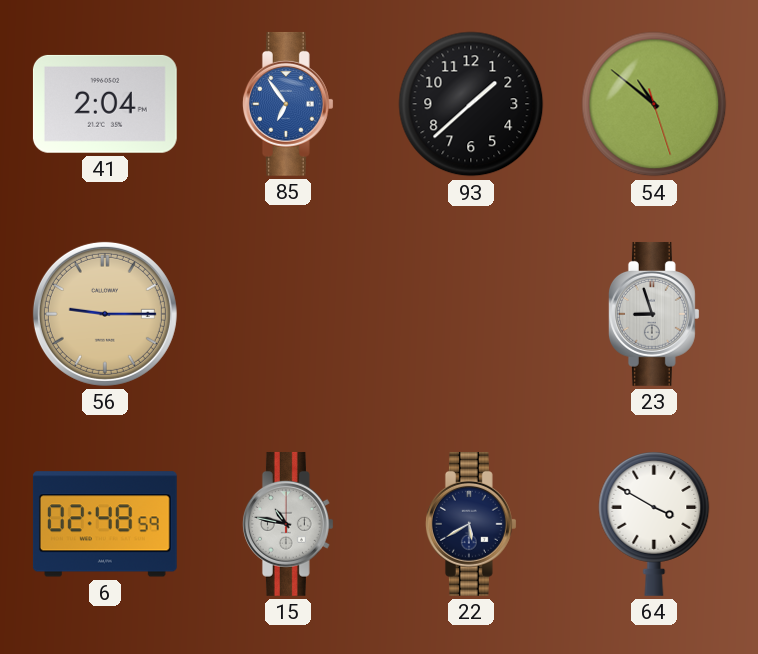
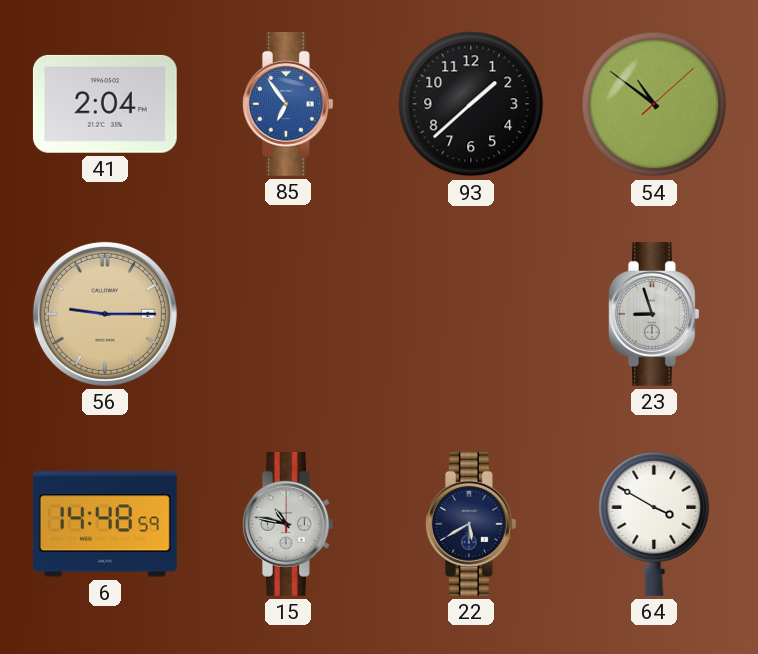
54: 10:51:27 -> 10:51:08 (654, 104)
6: 02:48 -> 14:48 (105, 524)
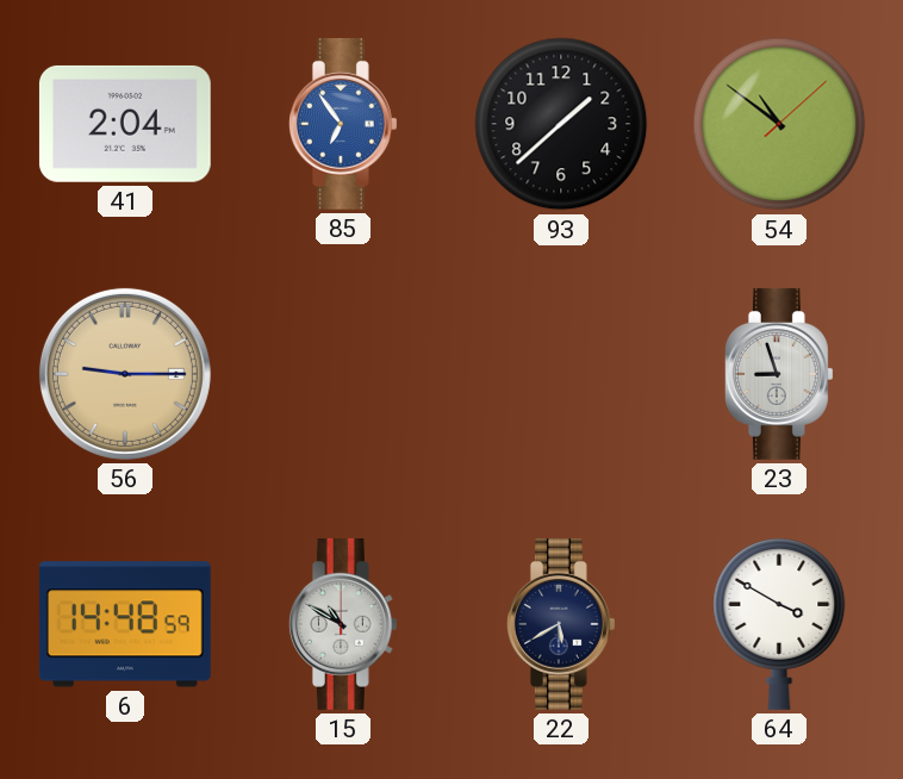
15: 10:47 -> 10:50 (343, 624)
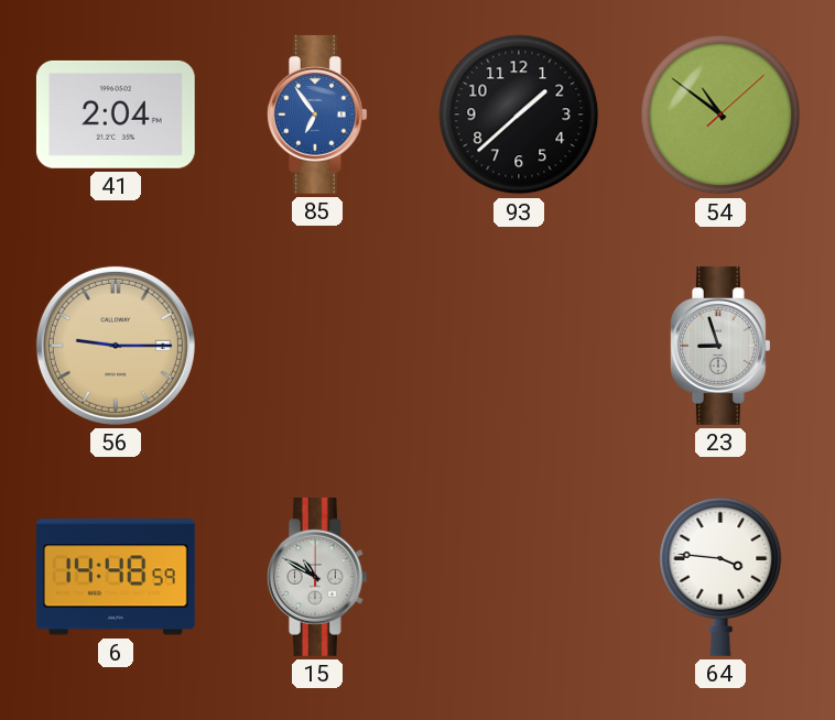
22: 5:40 -> none (561, 624)
64: 3:50 -> 3:46 (720, 577)
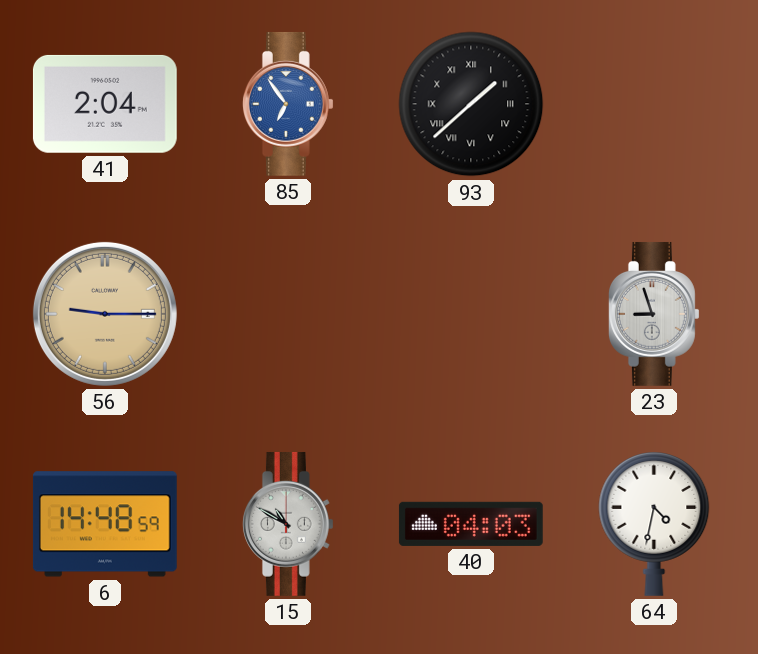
93 numerals: Arabic -> Roman (471, 104)
54: 10:51 -> none (720, 114)
40: none -> 04:03 (471, 524)
64: 3:46 -> 4:32 (654, 524)
